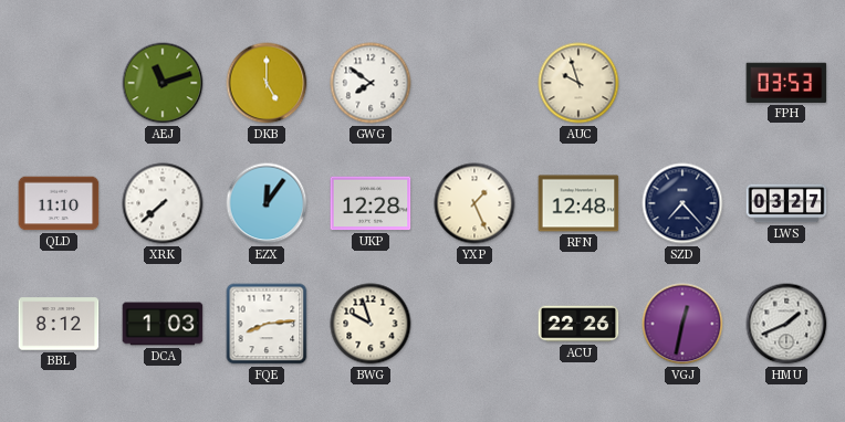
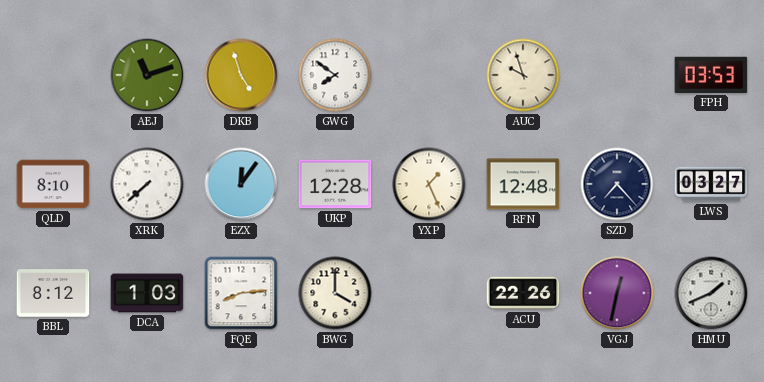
DKB: 5:00 -> 4:57 (241, 75)
QLD: 11:10 -> 8:10 (53, 184)
BWG: 9:57 -> 4:00 (335, 293)
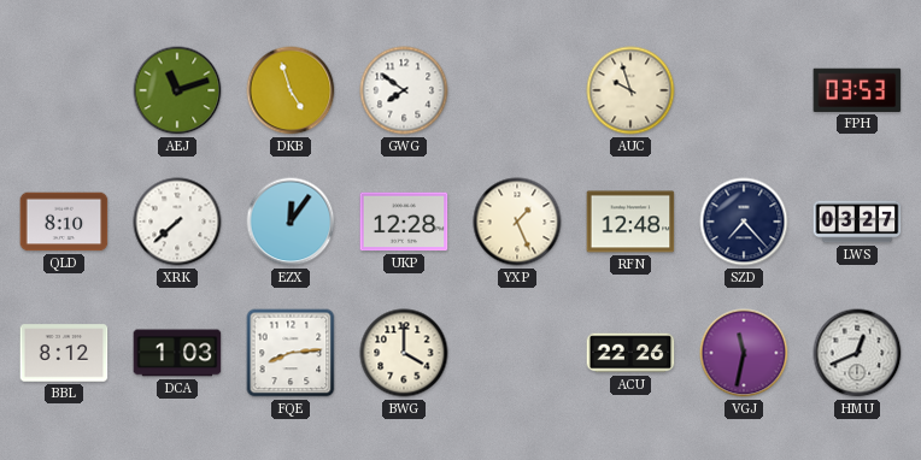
VGJ: 12:32 -> 11:32 (744, 353)
HMU: 1:41 -> 12:41 (857, 353)
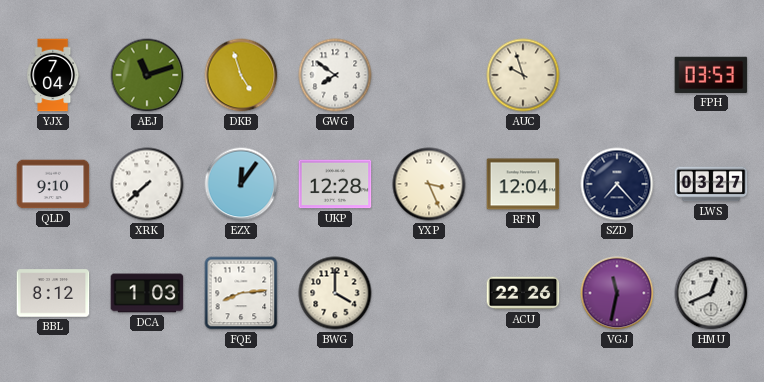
YJX: none -> 7:04 (53, 75)
QLD: 8:10 -> 9:10 (53, 184)
YXP: 1:26 -> 3:26 (429, 184)
RFN: 12:48 -> 12:04 (523, 184)
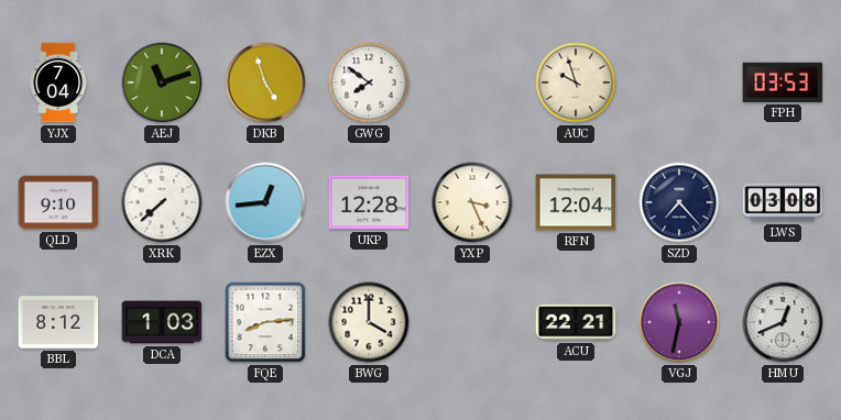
EZX: 12:06 -> 12:44 (265, 202)
LWS: 03:27 -> 03:08 (783, 202)
ACU: 22:26 -> 22:21 (576, 322)
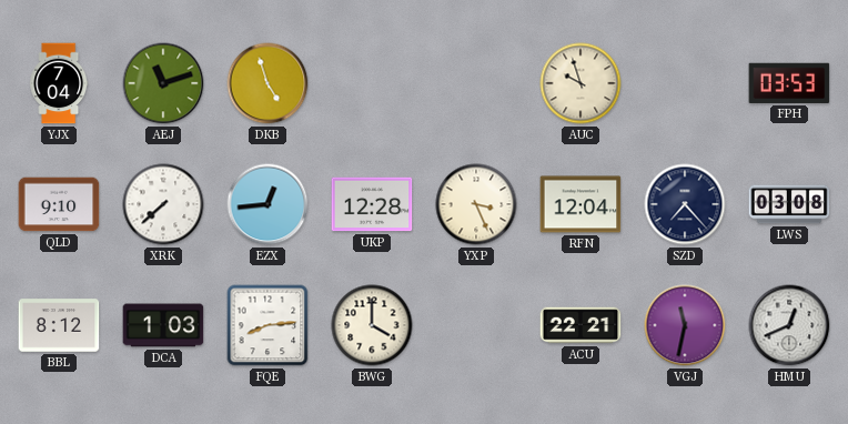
GWG: 7:51 -> none (369, 82)
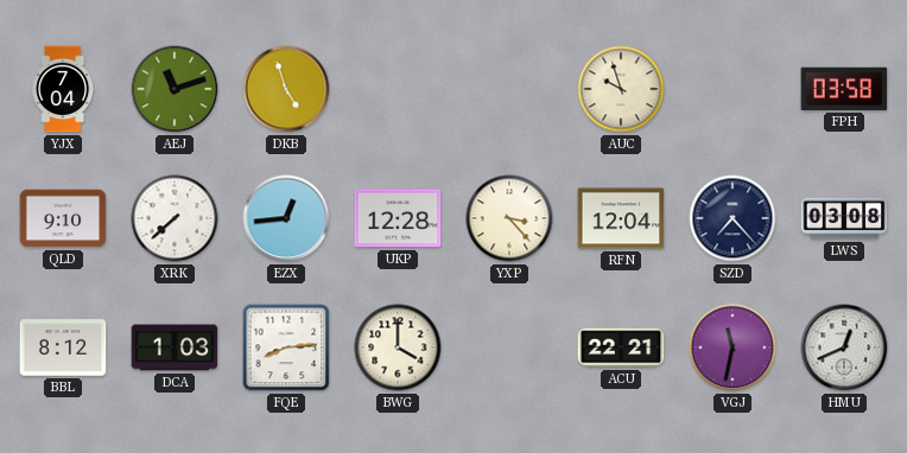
FPH: 03:53 -> 03:58 (844, 89)
YXP: 3:26 -> 3:23 (509, 218)
